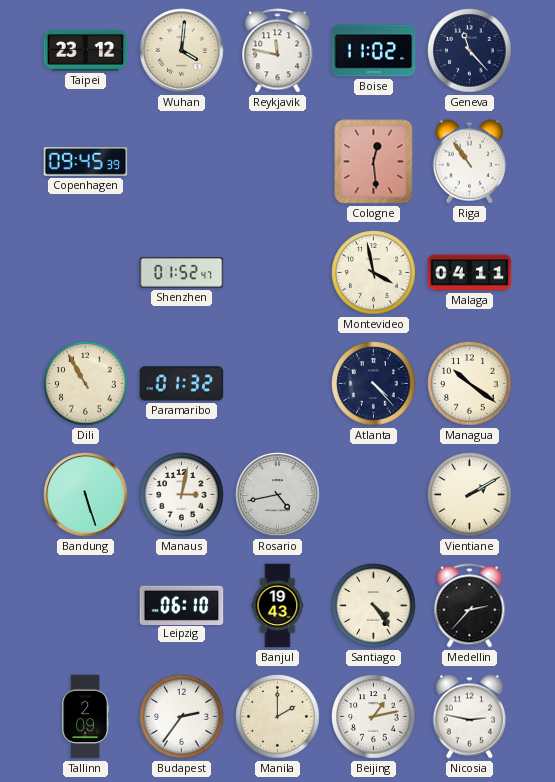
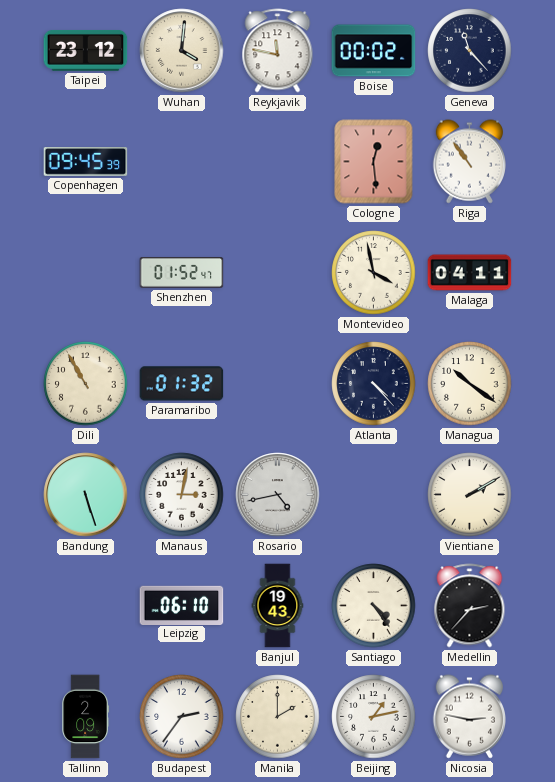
Boise: 11:02 -> 00:02 (374, 51)
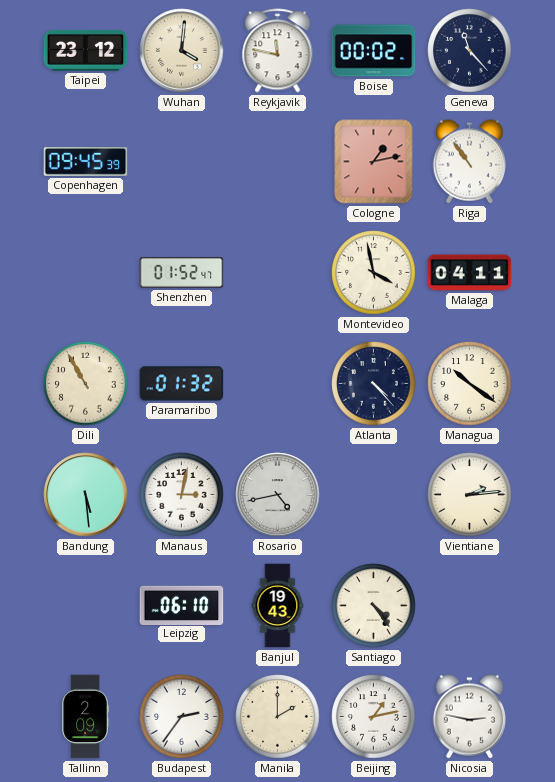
Cologne: 12:29 -> 1:13 (374, 162)
Bandung: 5:27 -> 5:29 (86, 495)
Vientiane: 2:10 -> 2:14 (470, 495)
Medellin: 2:37 -> none (470, 606)
